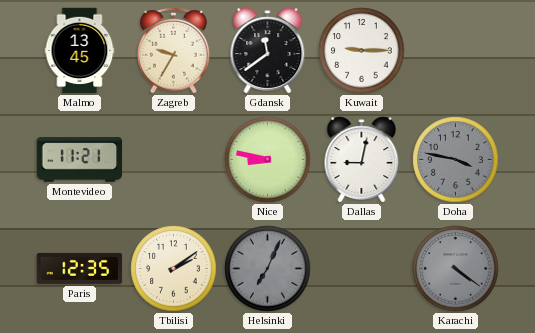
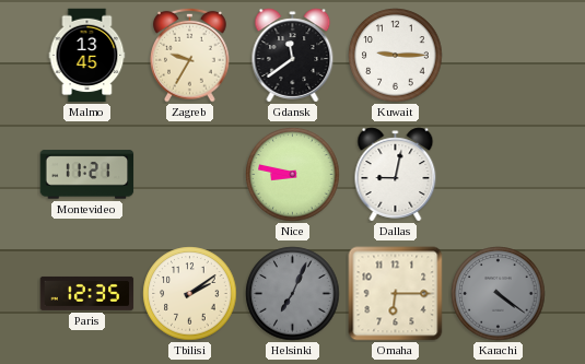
Doha: 3:47 -> none (456, 160)
Omaha: none -> 6:15 (396, 294)
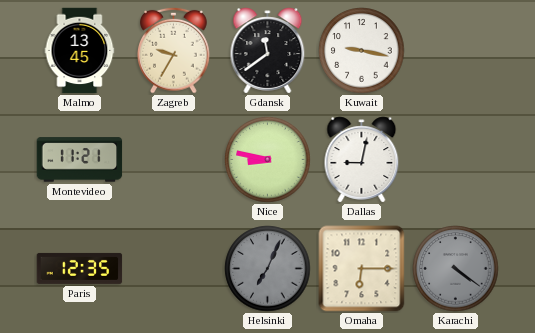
Kuwait: 9:15 -> 9:17 (362, 51)
Tbilisi: 2:09 -> none (190, 294)
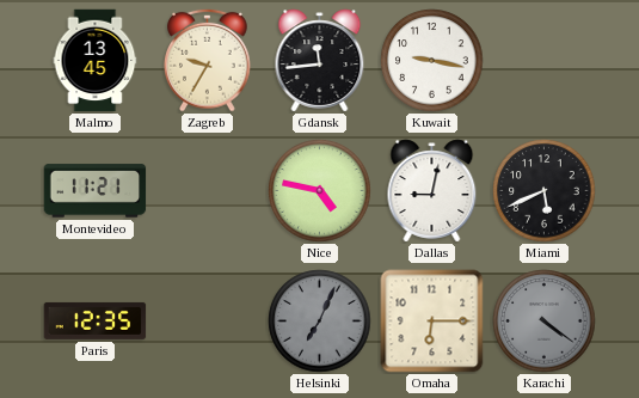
Gdansk: 11:39 -> 11:44 (320, 61)
Nice: 8:47 -> 4:47 (320, 191)
Miami: none -> 5:41 (545, 191)
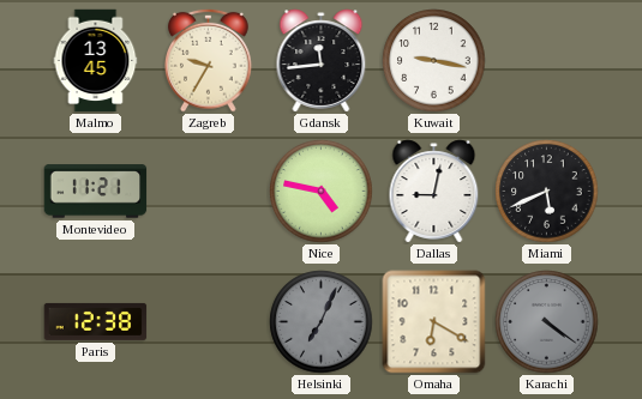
Paris: 12:35 -> 12:38 (96, 321)
Omaha: 6:15 -> 6:20 (434, 322)
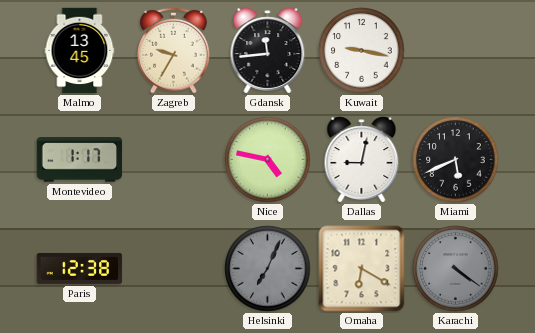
Montevideo: 11:21 -> 1:17 (80, 160)
